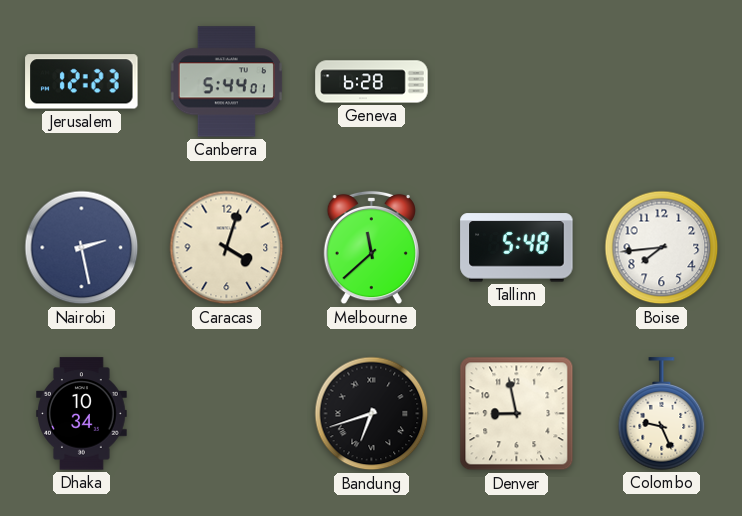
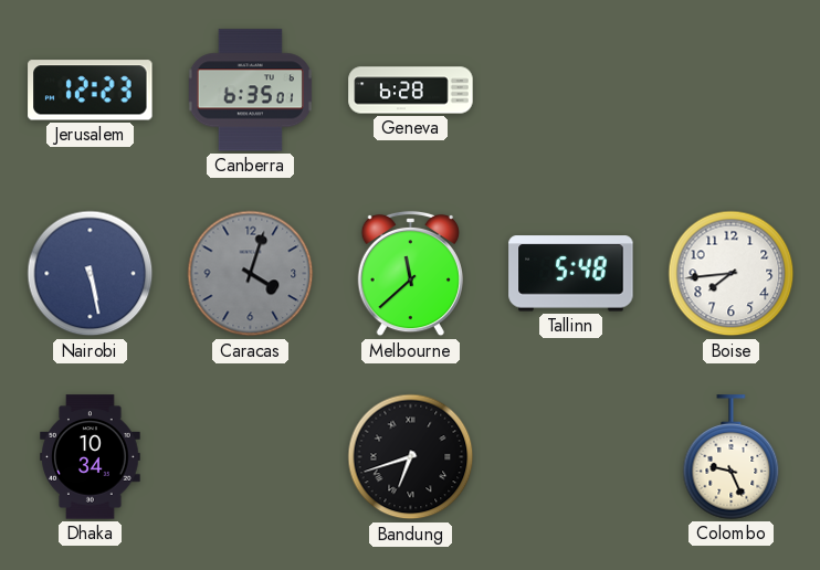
Canberra: 5:44 -> 6:35 (250, 91)
Nairobi: 2:28 -> 5:28 (91, 274)
Caracas dial: cream -> grey (251, 274)
Denver: 8:58 -> none (517, 414)
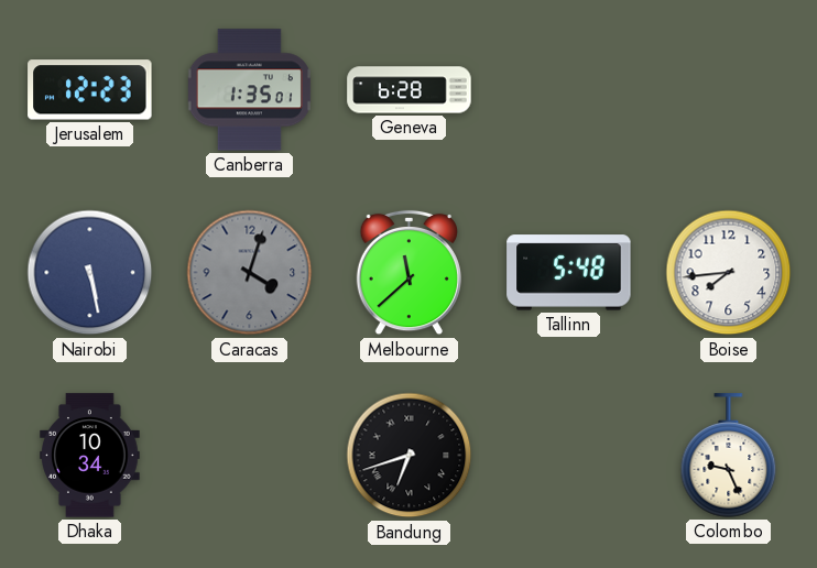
Canberra: 6:35 -> 1:35 (249, 90)
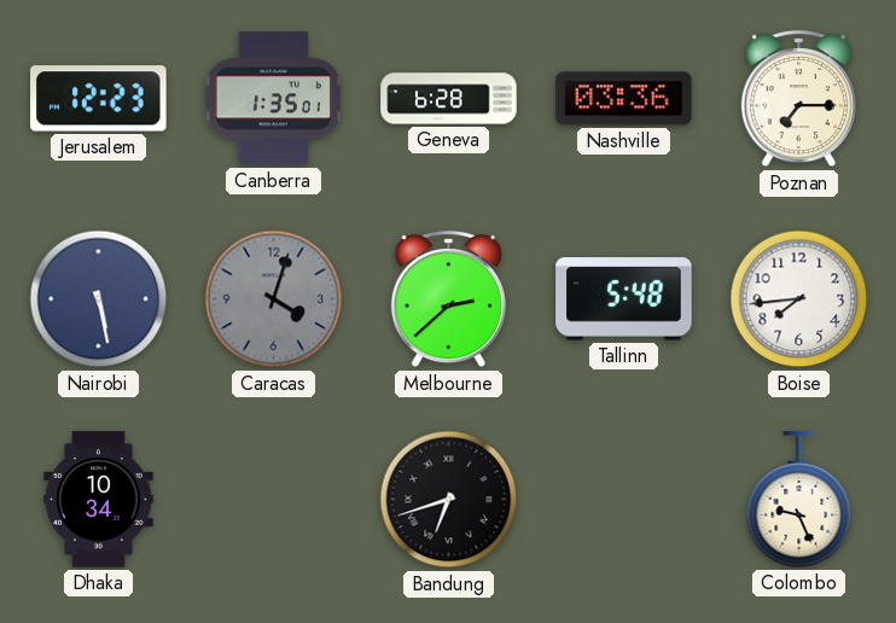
Nashville: none -> 03:36 (624, 99)
Poznan: none -> 7:15 (798, 99)
Melbourne: 11:38 -> 2:38 (448, 299)
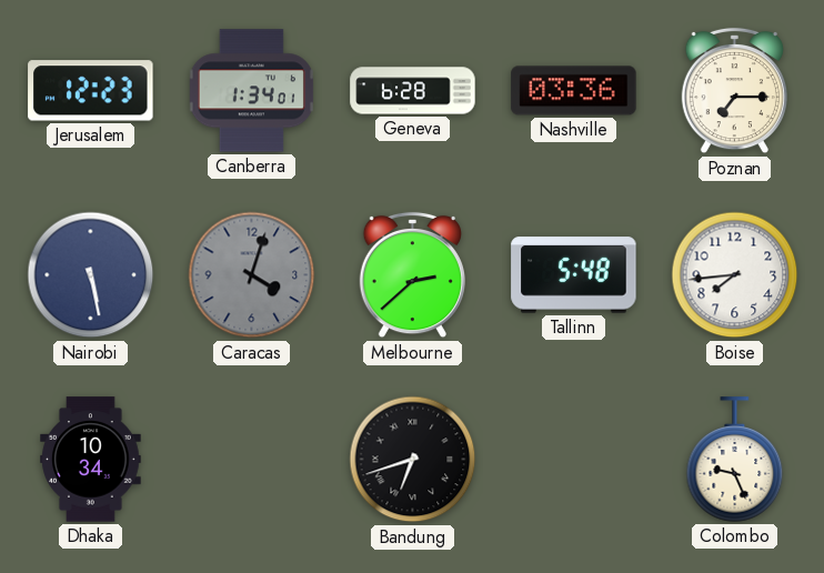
Canberra: 1:35 -> 1:34 (251, 91)
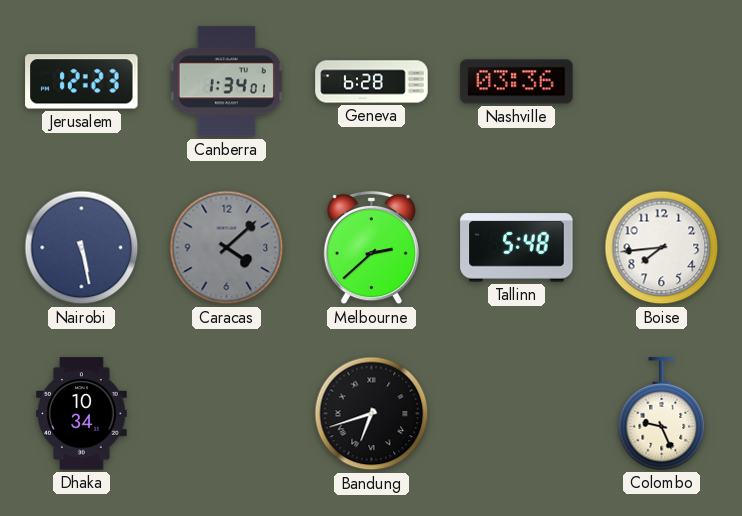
Poznan: 7:15 -> none (734, 91)
Caracas: 4:03 -> 4:08 (227, 248)
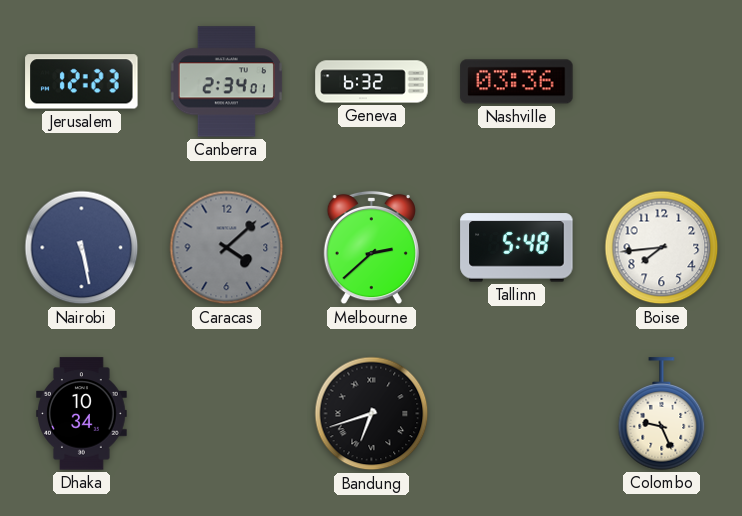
Canberra: 1:34 -> 2:34 (226, 82)
Geneva: 6:28 -> 6:32 (372, 82)
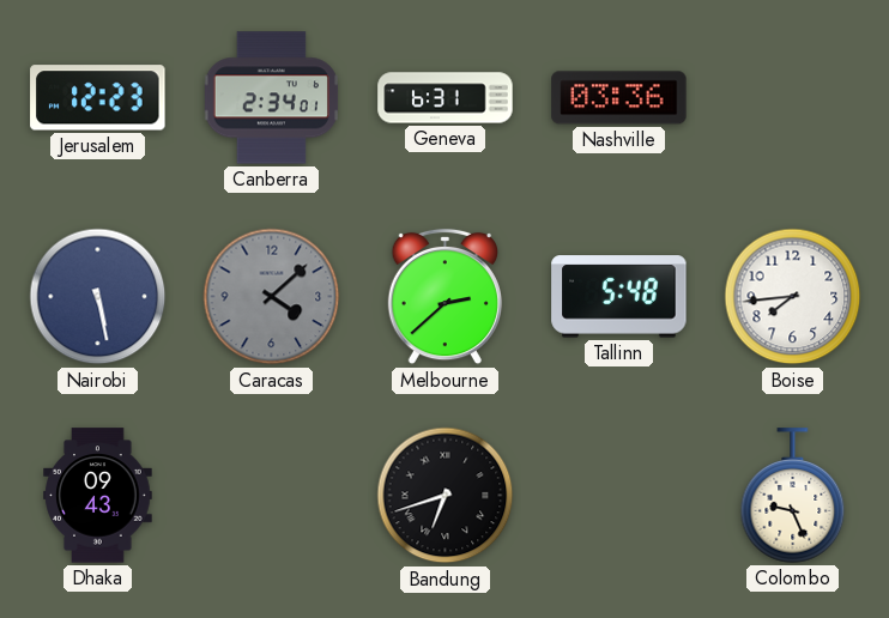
Geneva: 6:32 -> 6:31 (446, 98)
Dhaka: 10:34 -> 09:43 (98, 496)
